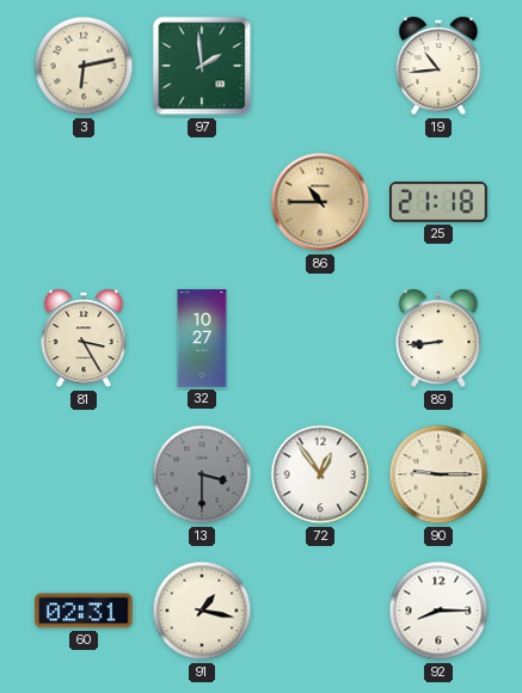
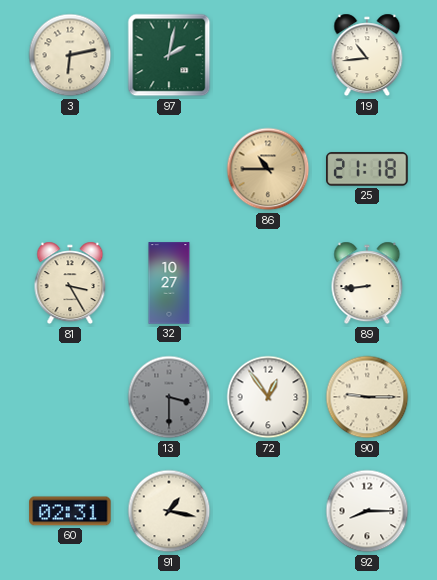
97: 1:59 -> 2:02 (169, 55)
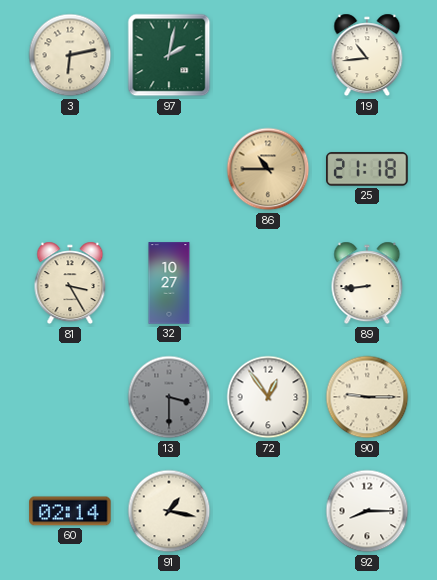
60: 02:31 -> 02:14 (70, 511)
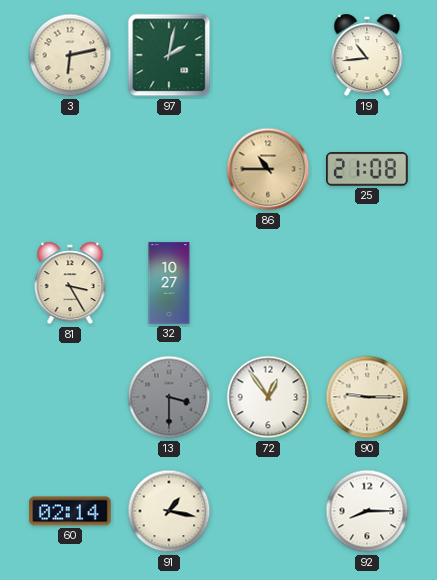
25: 21:18 -> 21:08 (367, 169)
89: 8:44 -> none (367, 283)
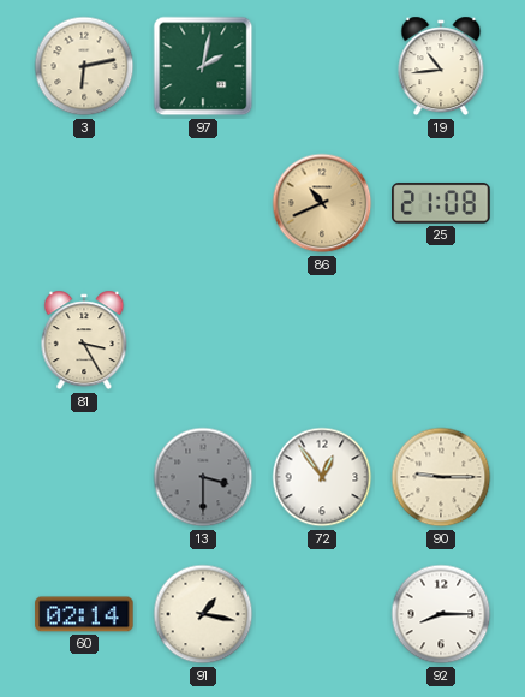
86: 10:45 -> 10:41 (322, 203)
32: 10:27 -> none (169, 283)
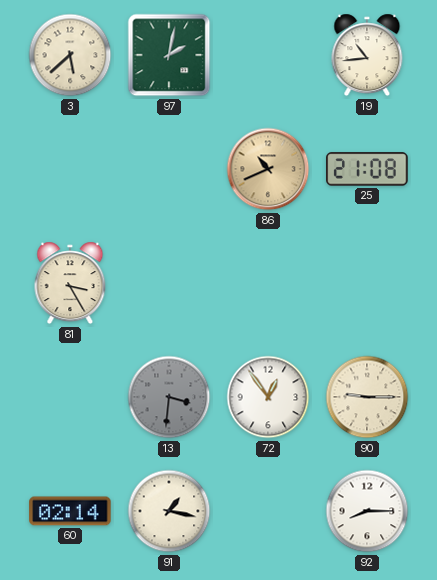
3: 6:13 -> 5:38 (70, 55)
13: 3:30 -> 3:31 (169, 397)
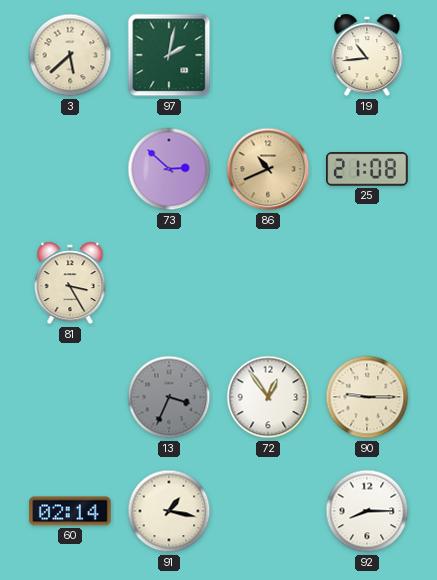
73: none -> 2:52 (169, 169)
13: 3:31 -> 3:34 (169, 397)
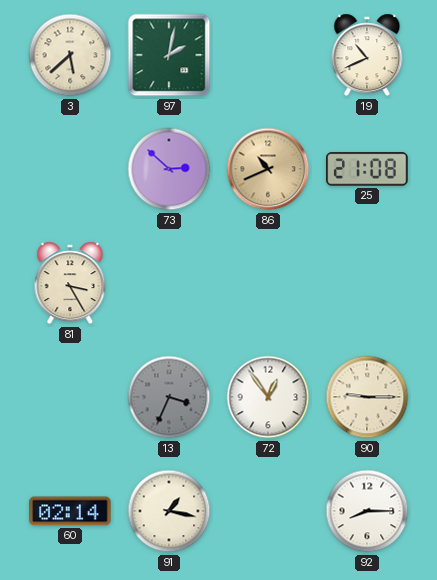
19: 10:44 -> 10:41 (367, 55)
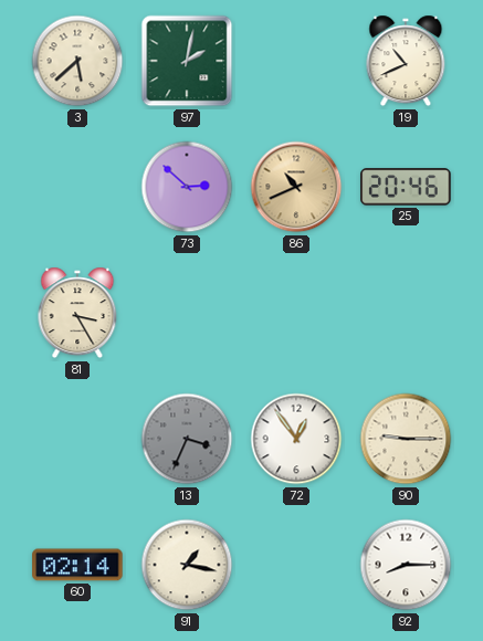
25: 21:08 -> 20:46 (406, 187)
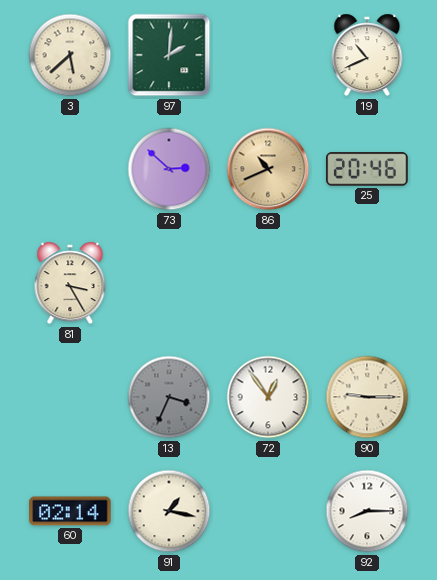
97: 2:02 -> 2:01 (169, 55)
